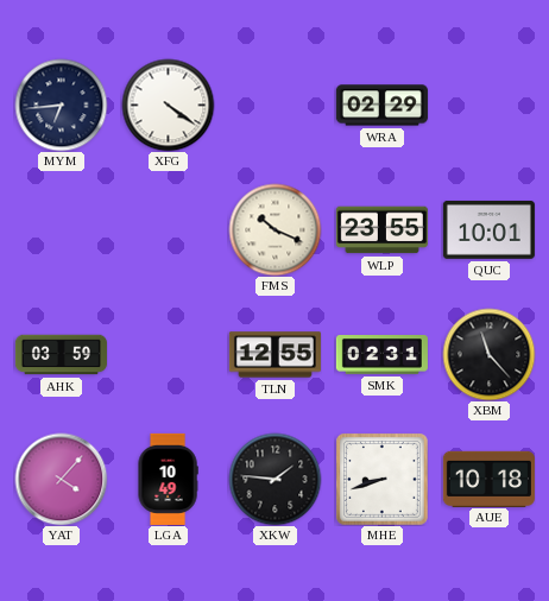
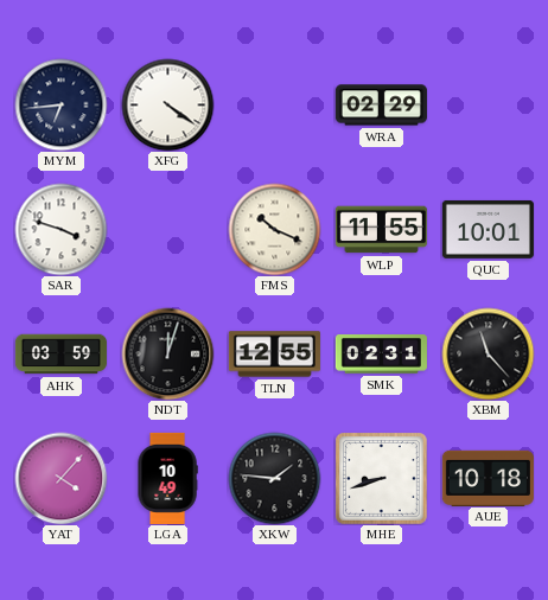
SAR: none -> 3:48 (60, 229)
WLP: 23:55 -> 11:55 (381, 230)
NDT: none -> 12:03 (167, 353)
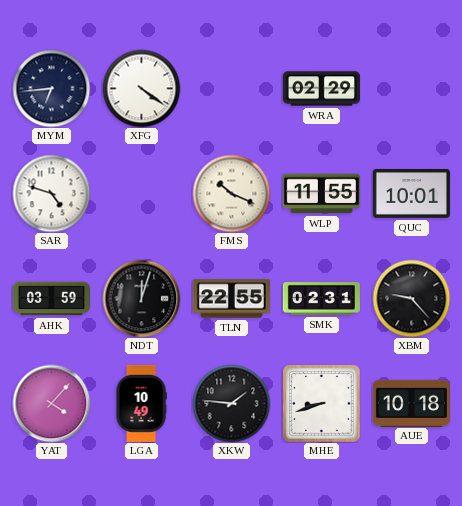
SAR: 3:48 -> 4:48 (51, 193)
TLN: 12:55 -> 22:55 (231, 299)
XBM: 11:23 -> 9:23 (411, 298)
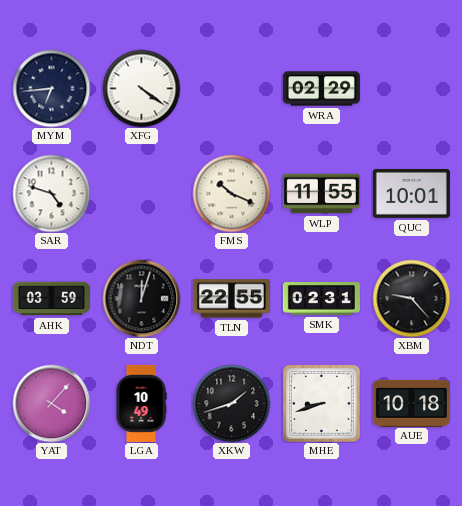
XKW: 1:46 -> 1:42 (231, 403)
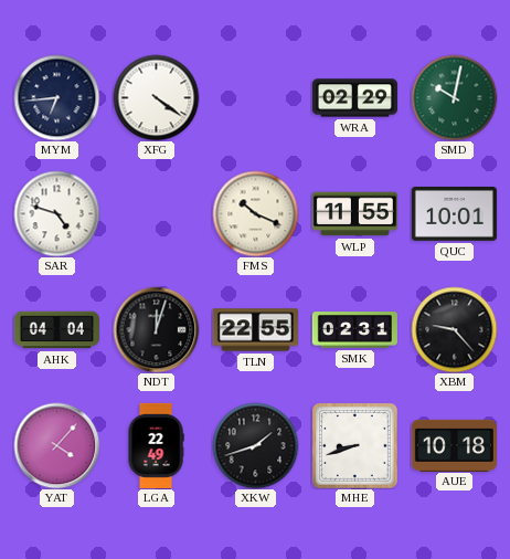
SMD: none -> 10:02 (454, 97)
AHK: 03:59 -> 04:04 (56, 330)
LGA: 10:49 -> 22:49 (156, 445)
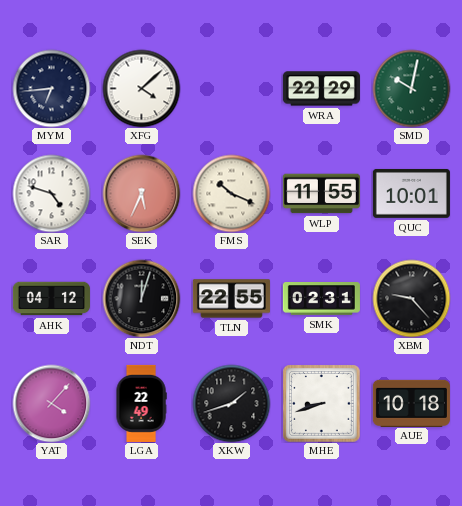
XFG: 4:21 -> 4:08 (141, 88)
WRA: 02:29 -> 22:29 (321, 89)
SEK: none -> 5:34 (141, 193)
AHK: 04:04 -> 04:12 (51, 299)
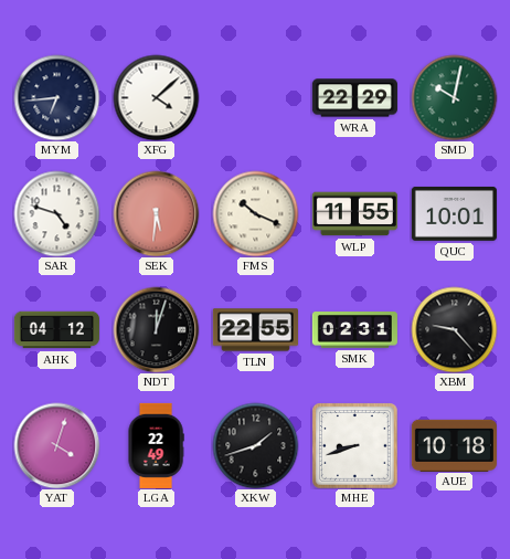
SEK: 5:34 -> 5:31 (156, 213)
YAT: 4:07 -> 4:03 (56, 445)
